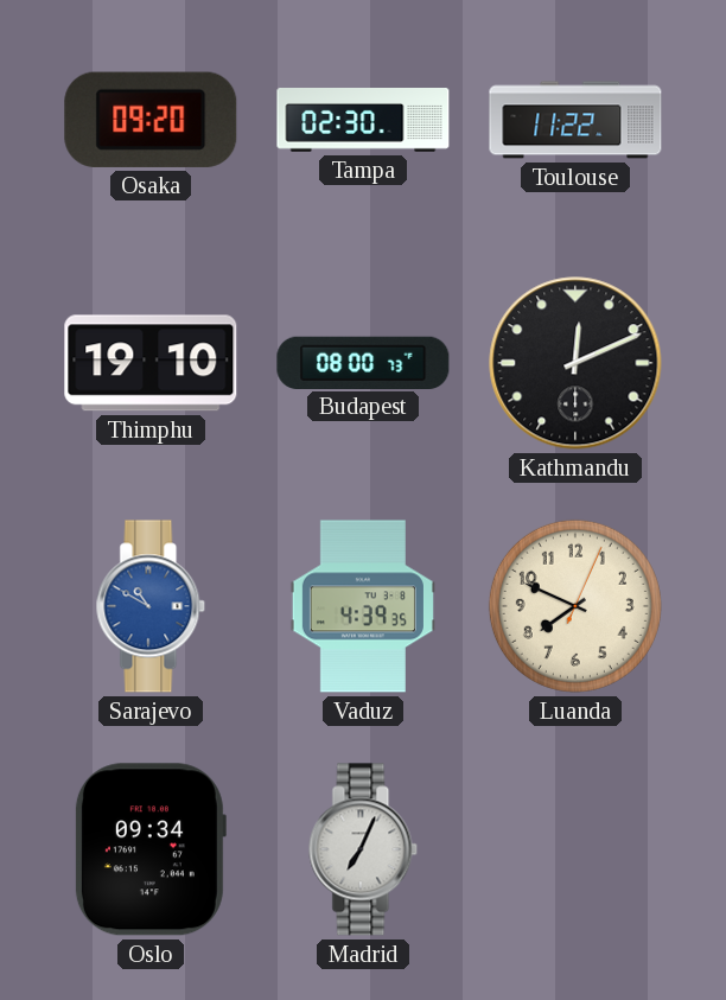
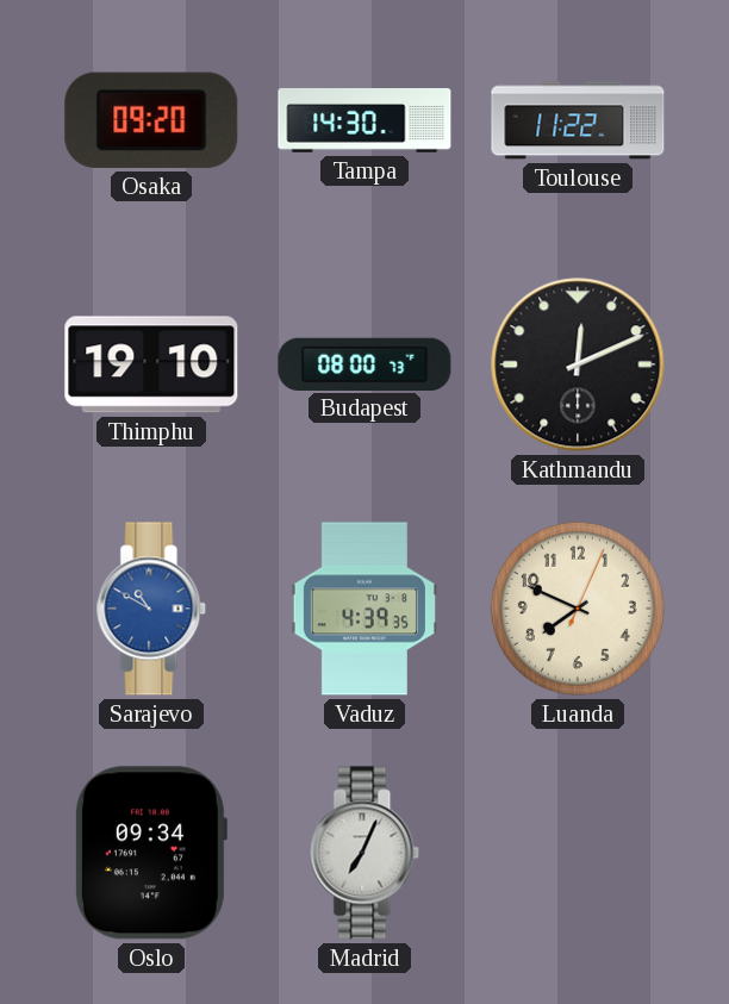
Tampa: 02:30 -> 14:30 (364, 120)
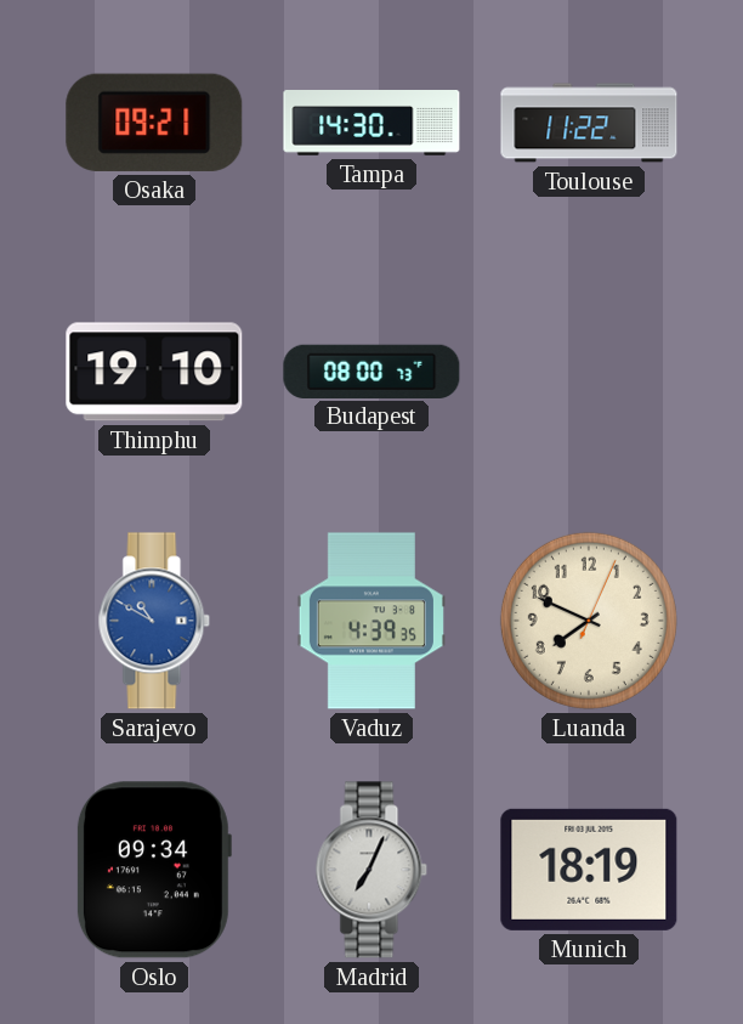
Osaka: 09:20 -> 09:21 (154, 123)
Kathmandu: 12:11 -> none (578, 364)
Munich: none -> 18:19 (589, 870)
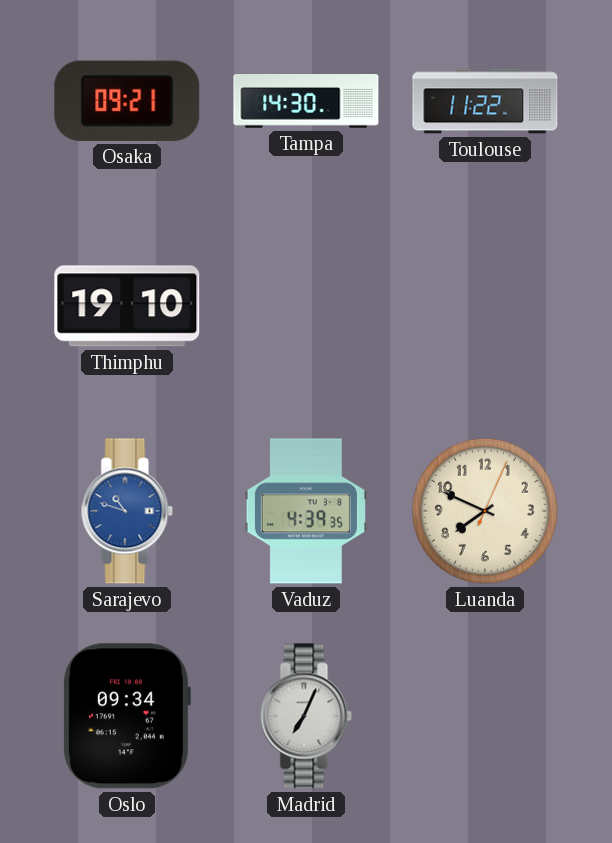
Budapest: 08:00 -> none (371, 370)
Sarajevo: 10:50 -> 10:48 (127, 511)
Munich: 18:19 -> none (589, 870)
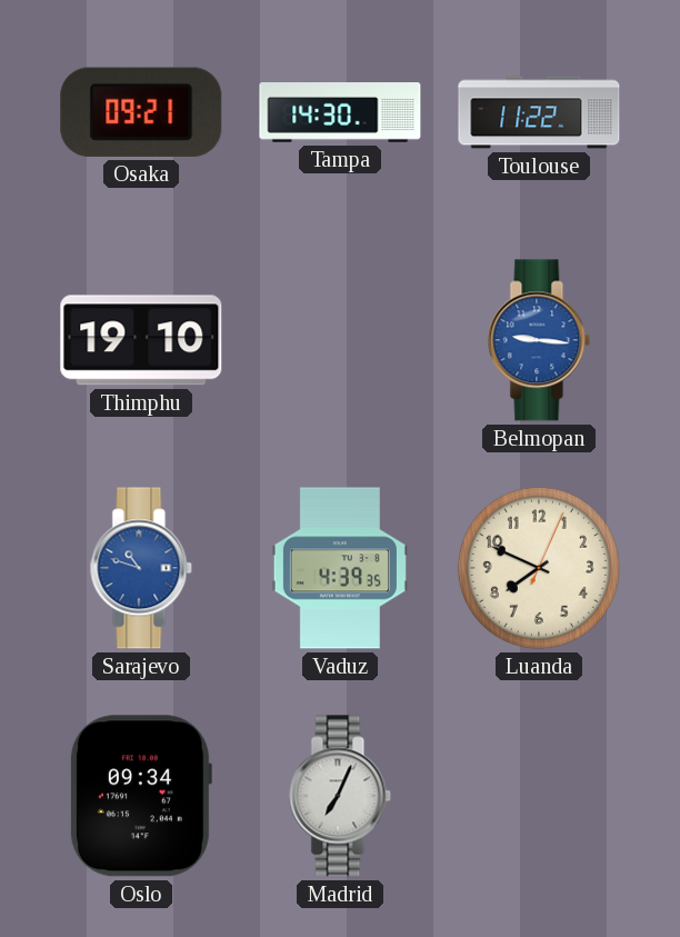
Belmopan: none -> 9:16 (539, 340)
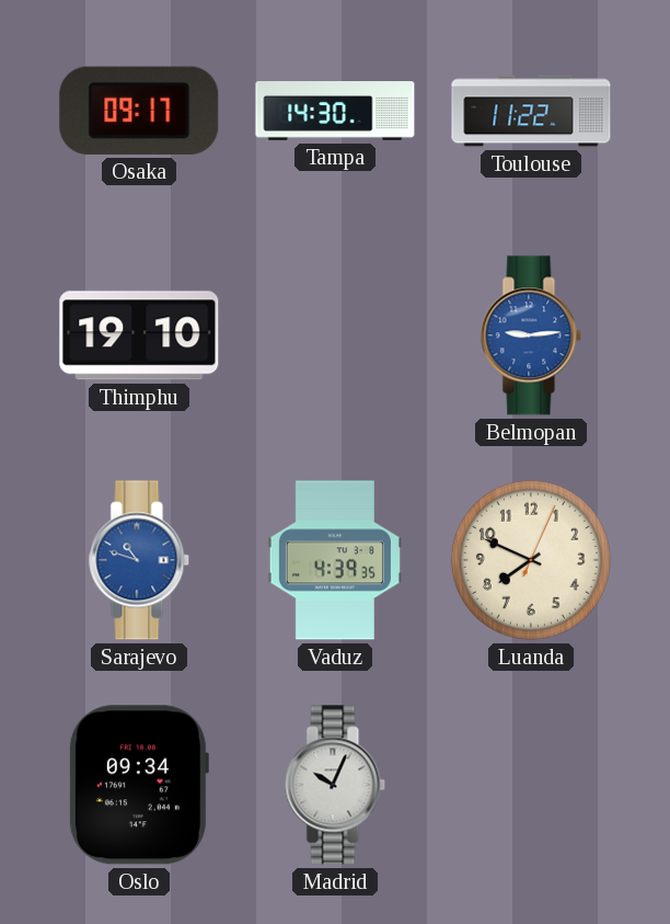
Osaka: 09:21 -> 09:17 (139, 111)
Belmopan: 9:16 -> 9:14 (531, 335)
Madrid: 7:04 -> 10:04 (335, 785)
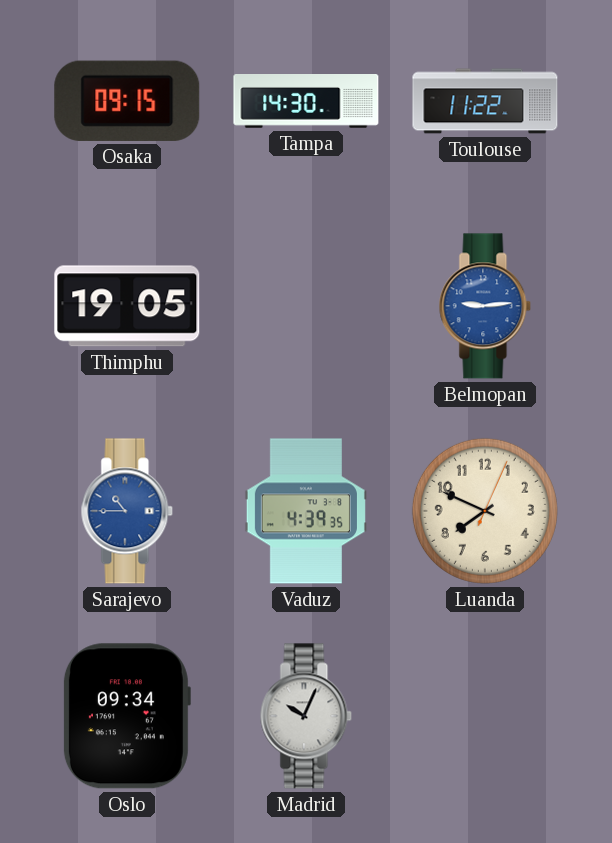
Osaka: 09:17 -> 09:15 (127, 101)
Thimphu: 19:10 -> 19:05 (127, 306)
Sarajevo: 10:48 -> 10:45 (127, 511)
